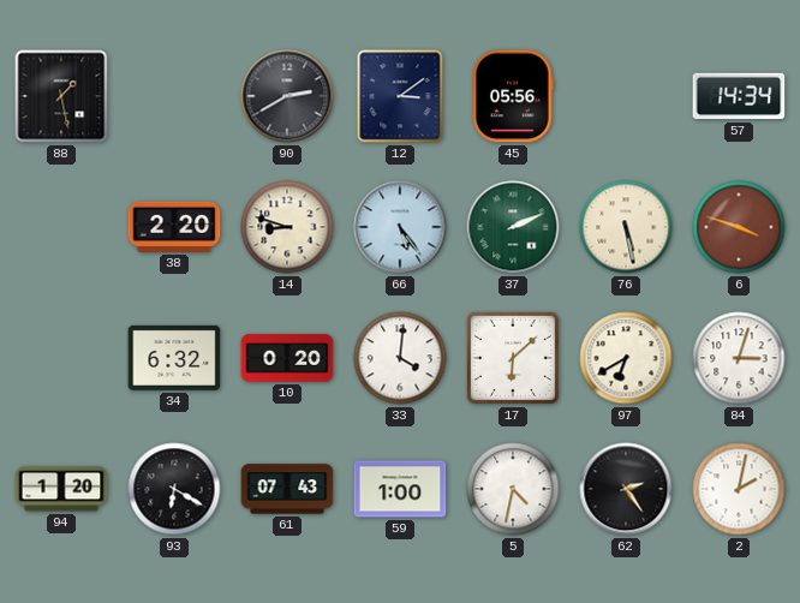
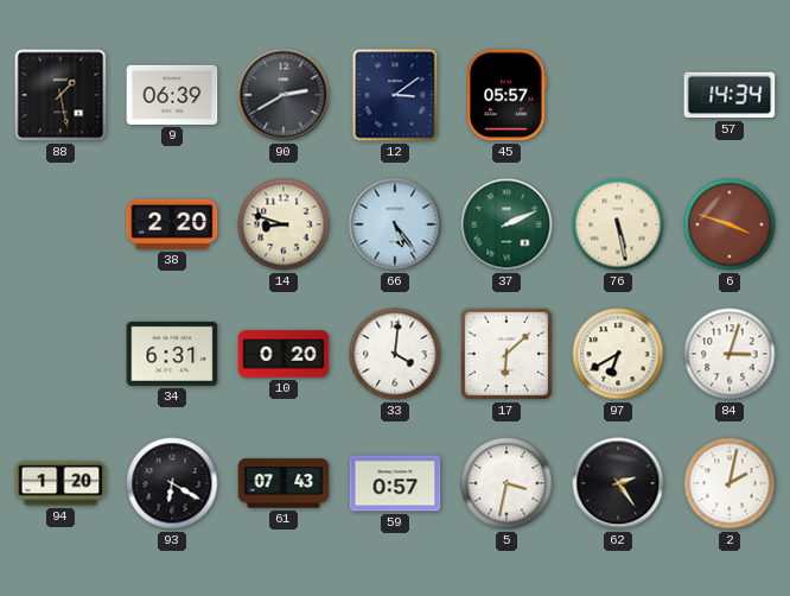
9: none -> 06:39 (172, 95)
45: 05:56 -> 05:57 (507, 95)
34: 6:32 -> 6:31 (172, 354)
59: 1:00 -> 0:57 (395, 483)
5: 4:32 -> 3:32 (507, 483)
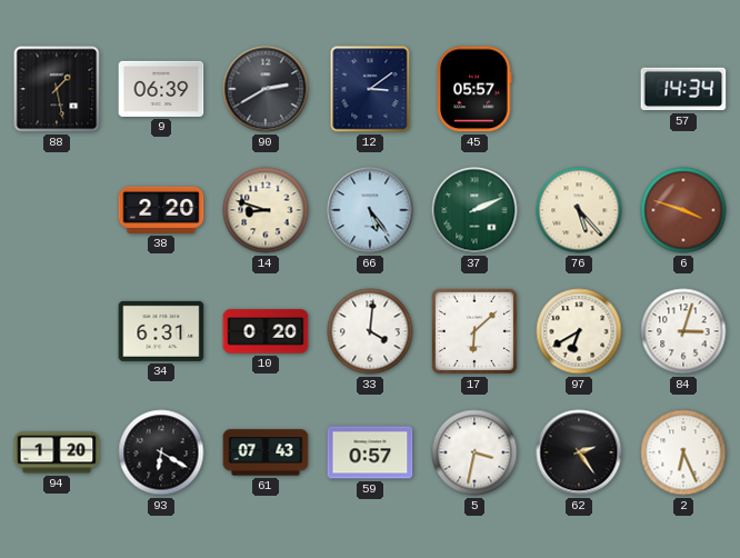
76: 5:28 -> 5:23 (579, 210)
2: 2:02 -> 6:26 (683, 452)
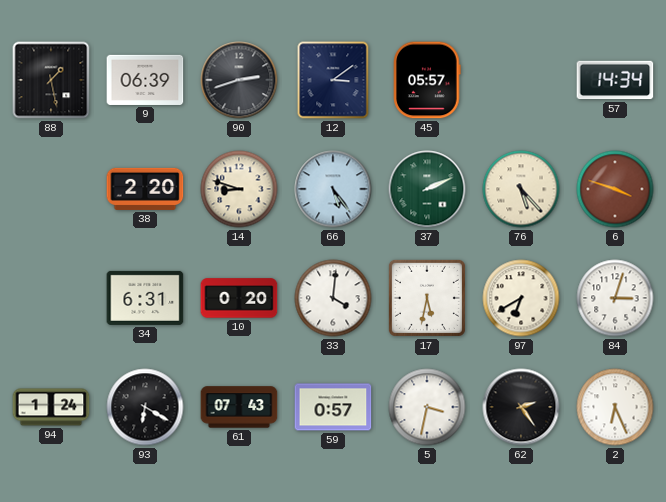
90: 2:40 -> 2:42 (239, 80)
17: 6:08 -> 5:32 (427, 298)
94: 1:20 -> 1:24 (51, 407)
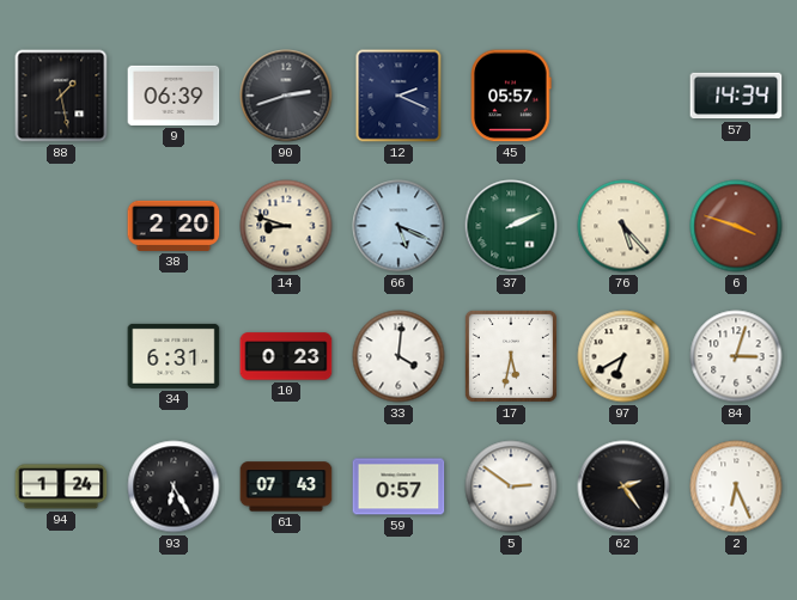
12: 3:09 -> 2:19 (398, 96)
66: 5:24 -> 5:19 (398, 226)
10: 0:20 -> 0:23 (286, 356)
93: 6:20 -> 6:25 (174, 486)
5: 3:32 -> 2:51 (511, 486)
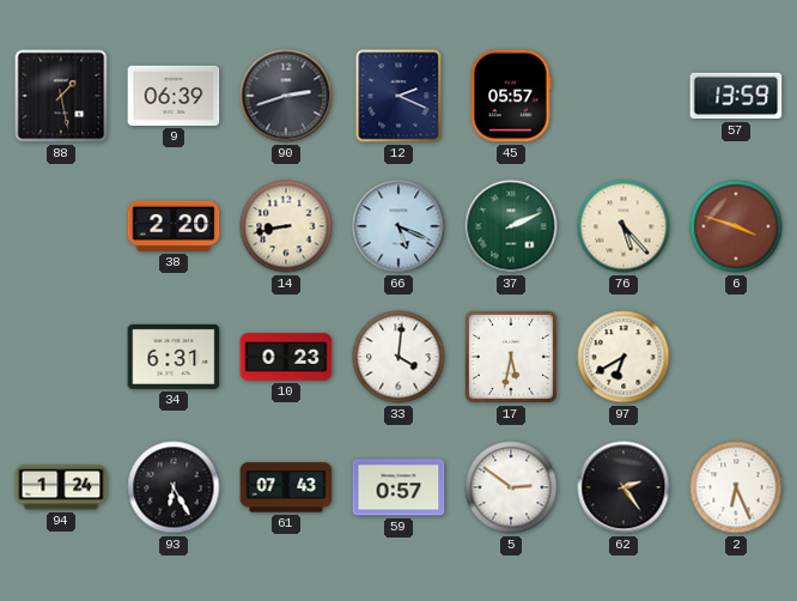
57: 14:34 -> 13:59 (736, 96)
14: 8:48 -> 8:43 (286, 226)
84: 3:03 -> none (736, 356)
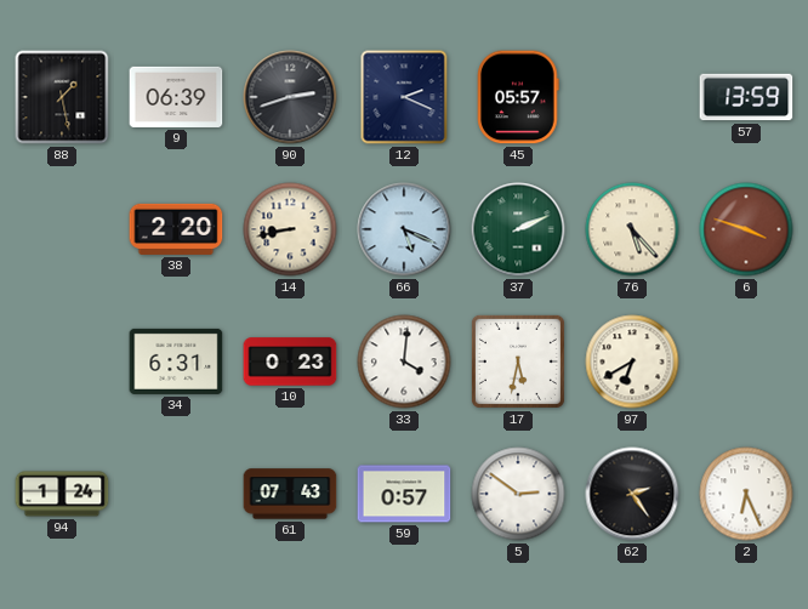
93: 6:25 -> none (174, 487)
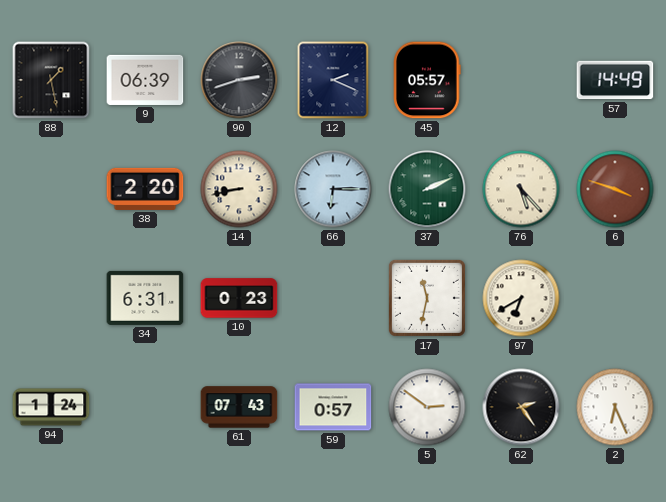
57: 13:59 -> 14:49 (615, 80)
66: 5:19 -> 6:15 (333, 189)
33: 4:01 -> none (404, 362)
17: 5:32 -> 11:32 (427, 298)
